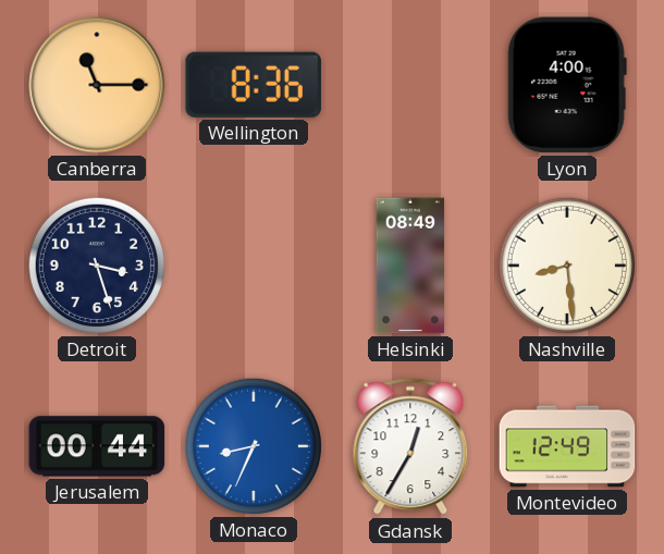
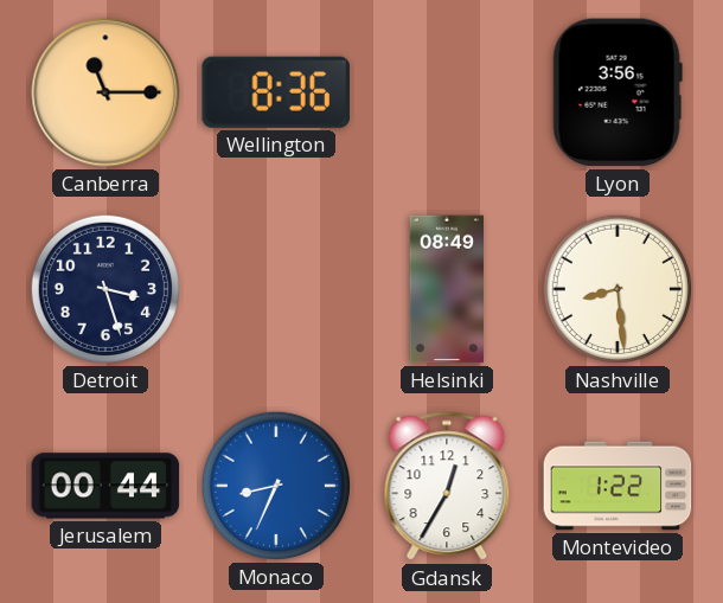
Lyon: 4:00 -> 3:56 (618, 92)
Montevideo: 12:49 -> 1:22 (618, 486)
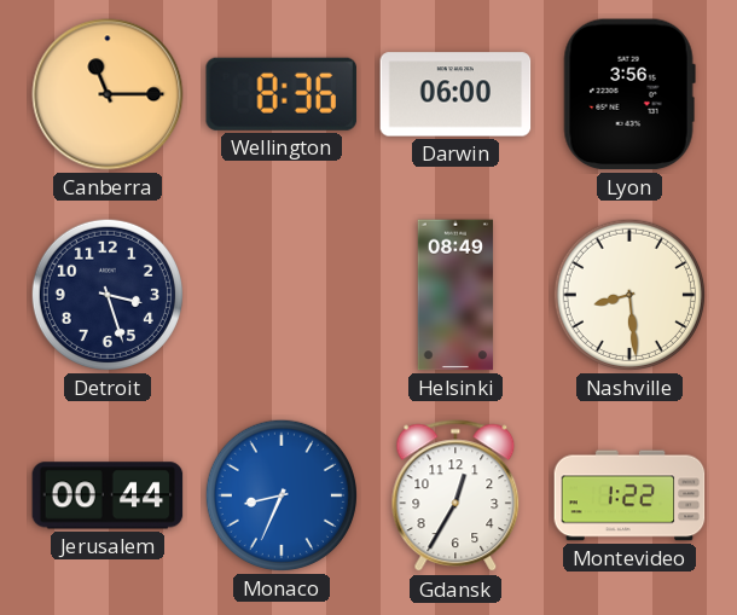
Darwin: none -> 06:00 (455, 94)
